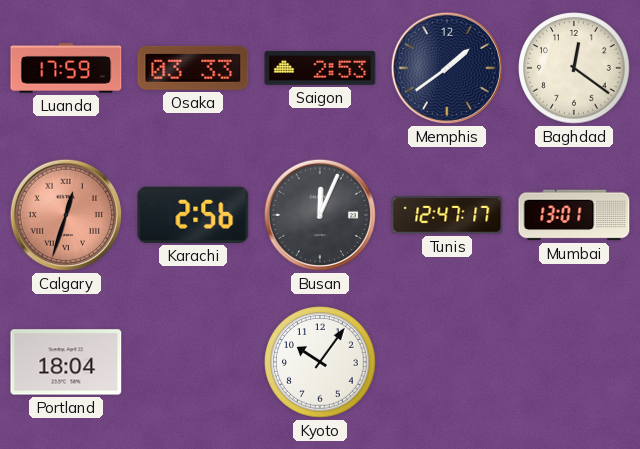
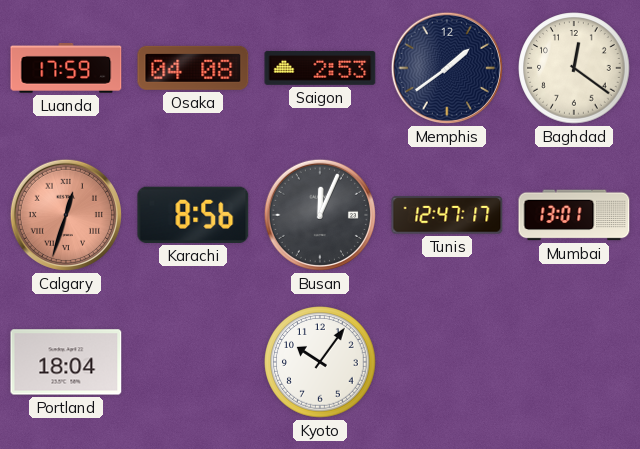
Osaka: 03:33 -> 04:08 (193, 68)
Karachi: 2:56 -> 8:56 (193, 215)
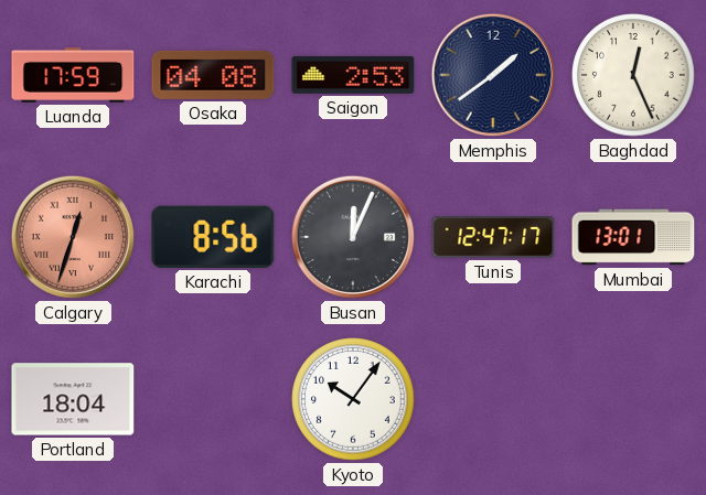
Baghdad: 12:21 -> 12:26 (633, 75)
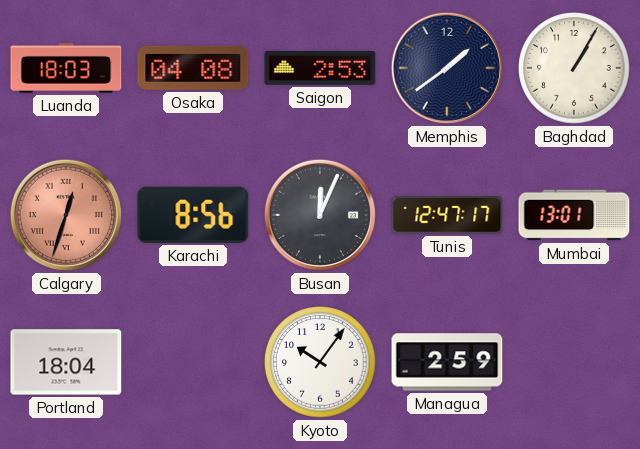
Luanda: 17:59 -> 18:03 (66, 69)
Baghdad: 12:26 -> 1:05 (574, 68)
Managua: none -> 2:59 (447, 362)
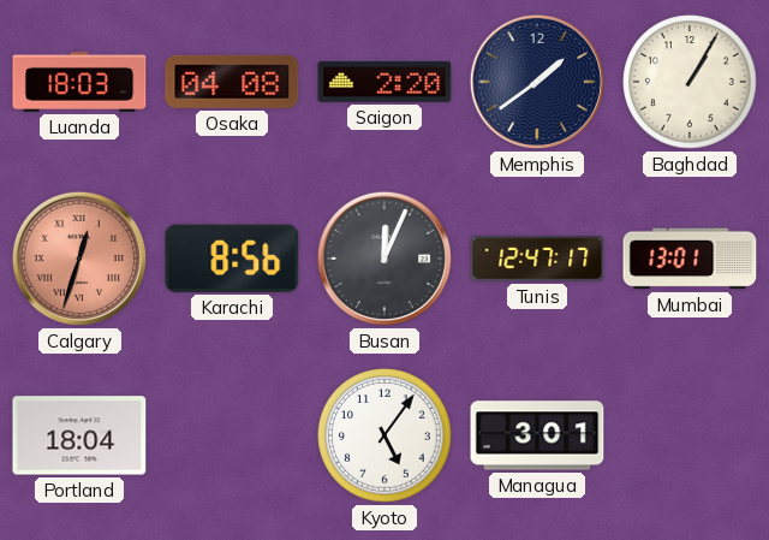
Saigon: 2:53 -> 2:20 (384, 82)
Kyoto: 10:06 -> 5:06 (384, 435)
Managua: 2:59 -> 3:01 (537, 435)
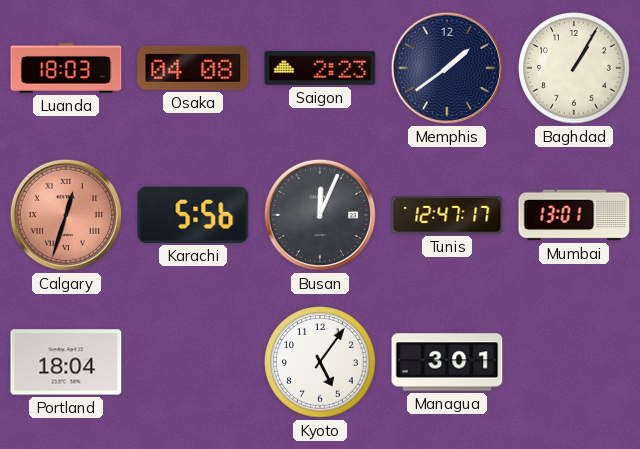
Saigon: 2:20 -> 2:23 (320, 68)
Karachi: 8:56 -> 5:56 (193, 215)
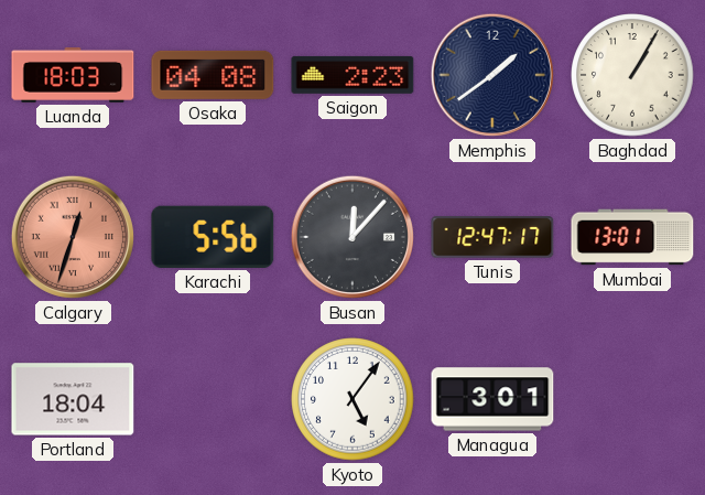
Busan: 12:04 -> 12:07 (352, 237)
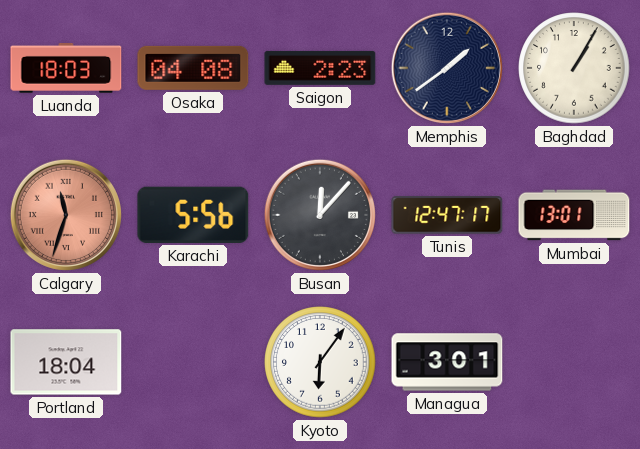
Calgary: 12:33 -> 11:33 (66, 215)
Kyoto: 5:06 -> 6:06 (320, 362)
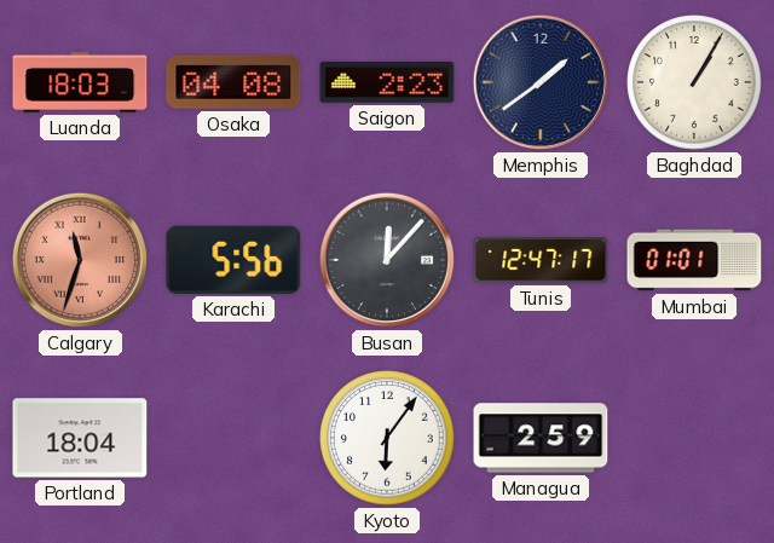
Mumbai: 13:01 -> 01:01 (694, 260)
Managua: 3:01 -> 2:59 (541, 438)
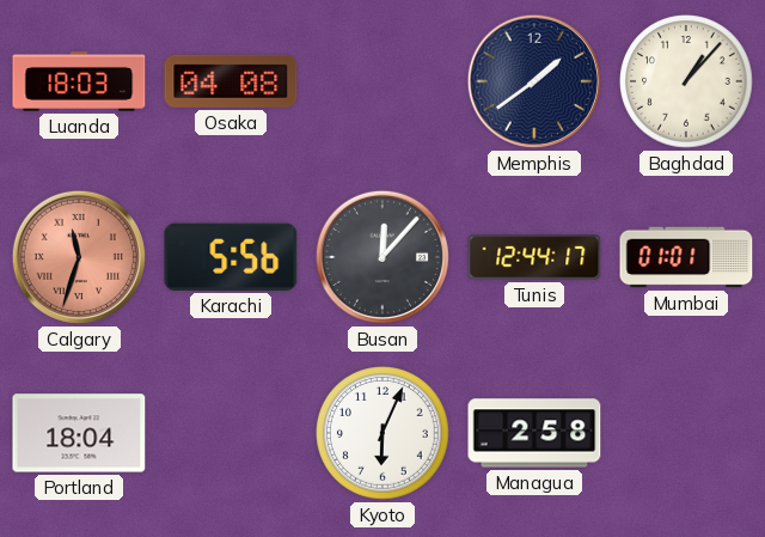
Saigon: 2:23 -> none (387, 82)
Baghdad: 1:05 -> 1:07 (686, 81)
Tunis: 12:47 -> 12:44 (534, 257)
Kyoto: 6:06 -> 6:04 (382, 433)
Managua: 2:59 -> 2:58 (534, 433)
